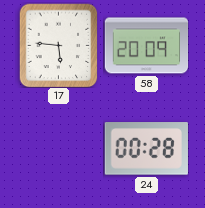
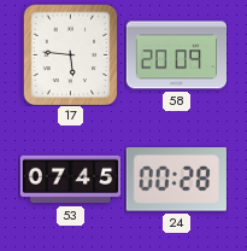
53: none -> 07:45 (70, 180)
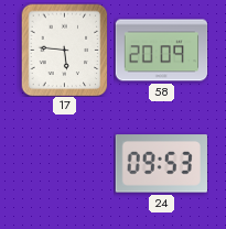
53: 07:45 -> none (70, 180)
24: 00:28 -> 09:53 (161, 164)
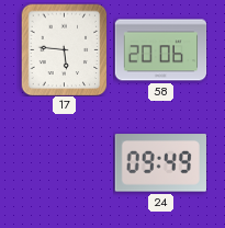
58: 20:09 -> 20:06 (160, 50)
24: 09:53 -> 09:49 (160, 163)
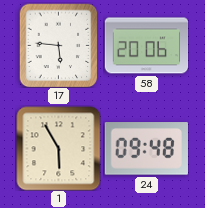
1: none -> 5:55 (58, 148)
24: 09:49 -> 09:48 (146, 149)
